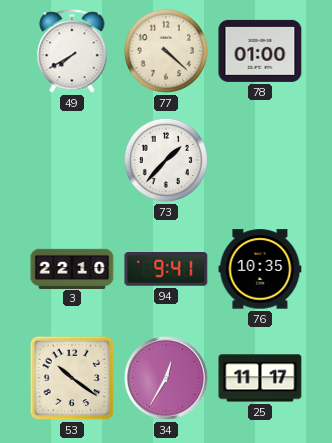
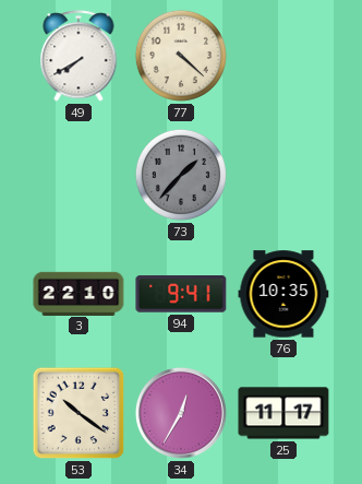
78: 01:00 -> none (260, 51)
73 dial: white -> grey (181, 175)
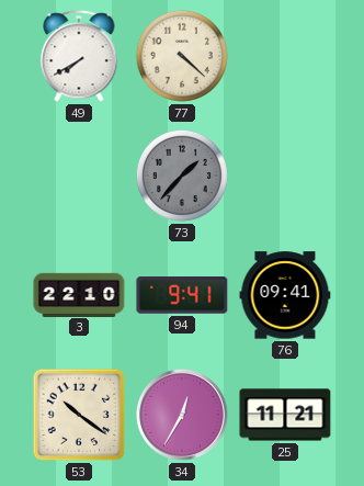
76: 10:35 -> 09:41 (285, 295)
25: 11:17 -> 11:21 (285, 415)
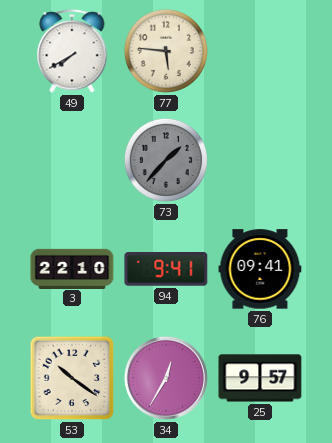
77: 4:22 -> 5:46 (166, 51)
25: 11:21 -> 9:57 (260, 378)
